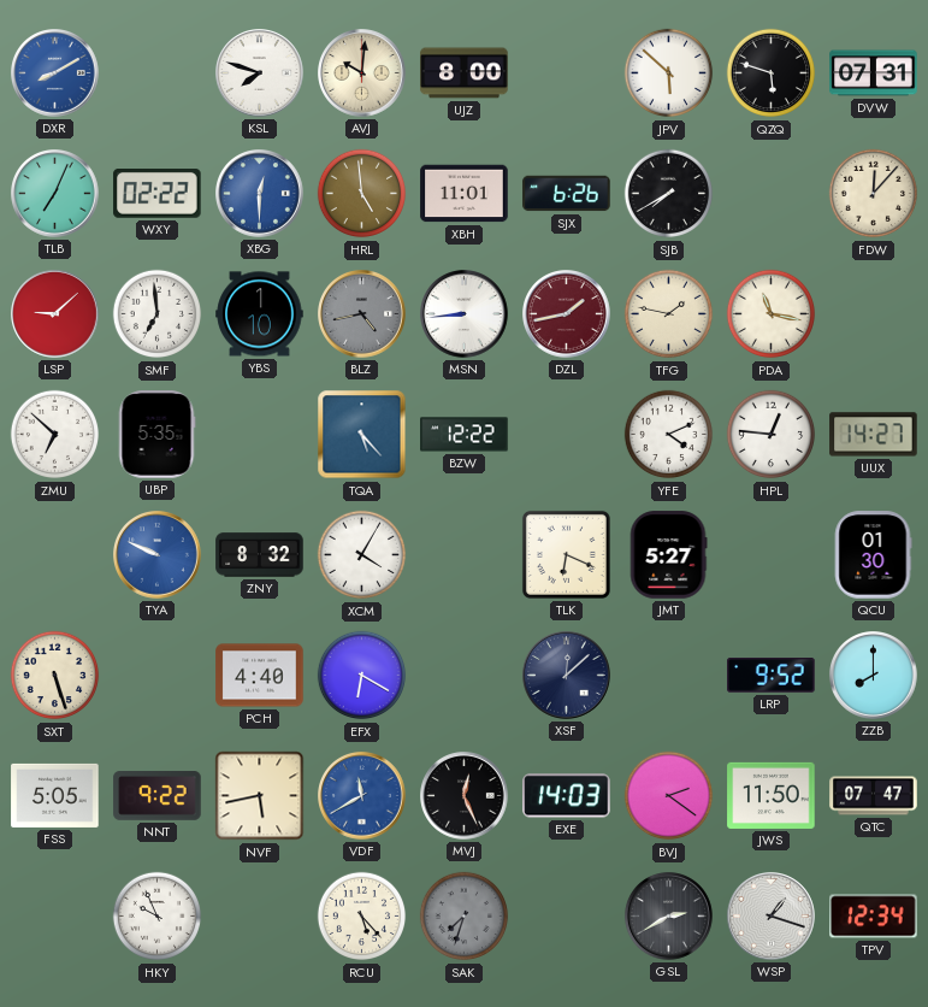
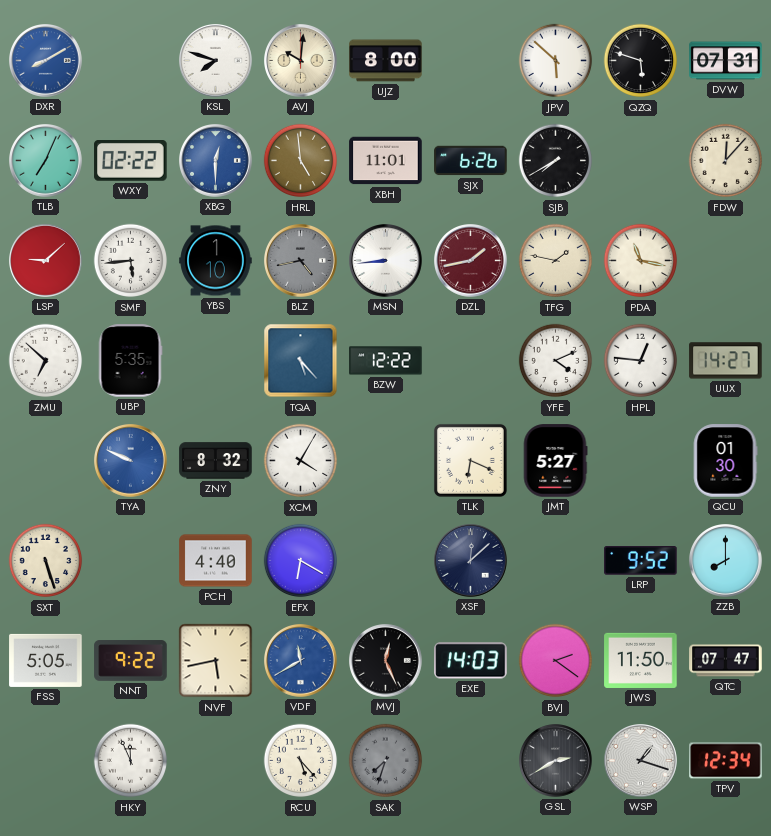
SMF: 6:59 -> 5:44 (131, 261)
HKY: 9:56 -> 11:56 (131, 761)
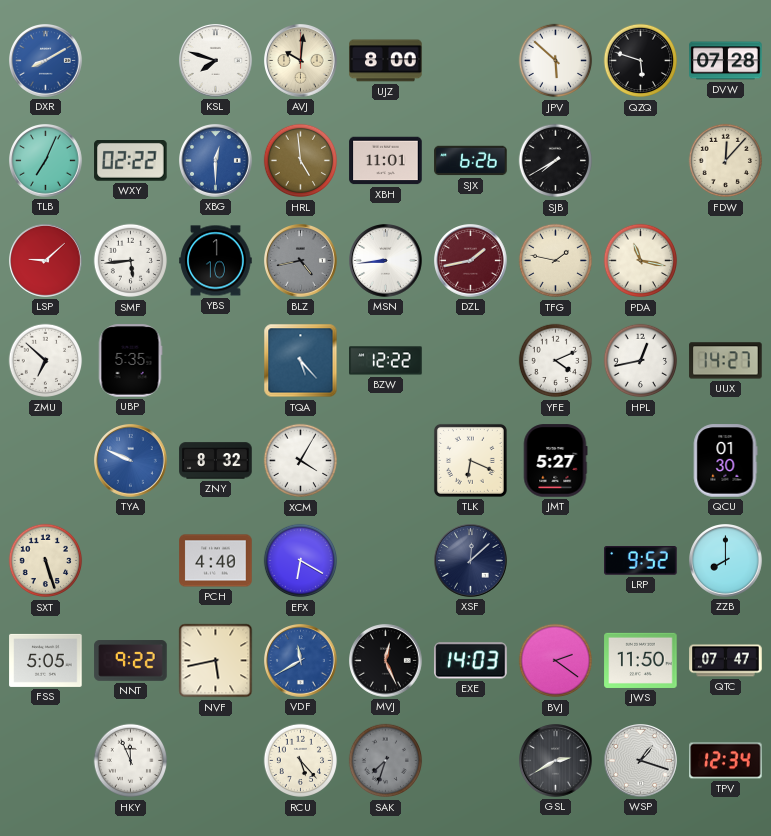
DVW: 07:31 -> 07:28 (726, 61)
HPL: 12:46 -> 12:43 (641, 361)
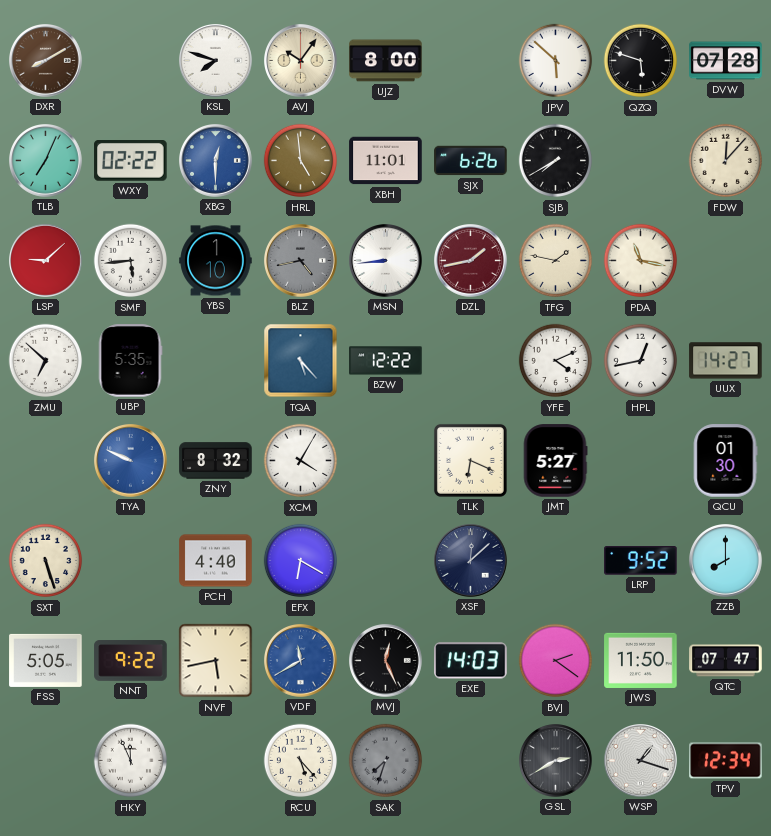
DXR dial: blue -> brown (46, 61)
AVJ: 10:01 -> 10:06 (301, 61)
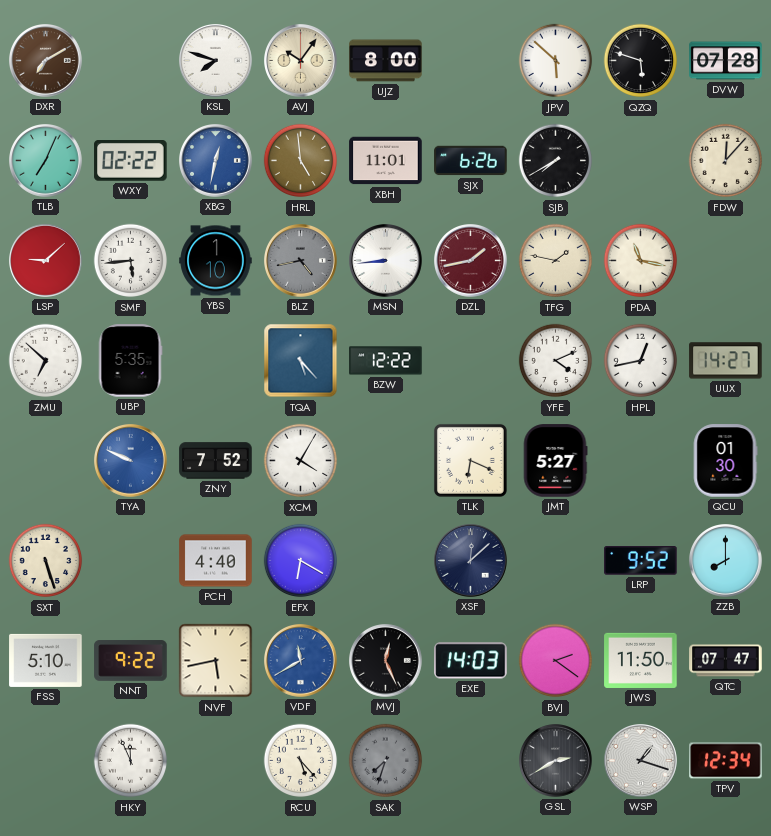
DXR: 8:10 -> 7:10 (46, 61)
XBG: 12:30 -> 12:32 (216, 161)
ZNY: 8:32 -> 7:52 (216, 461)
FSS: 5:05 -> 5:10 (46, 660)
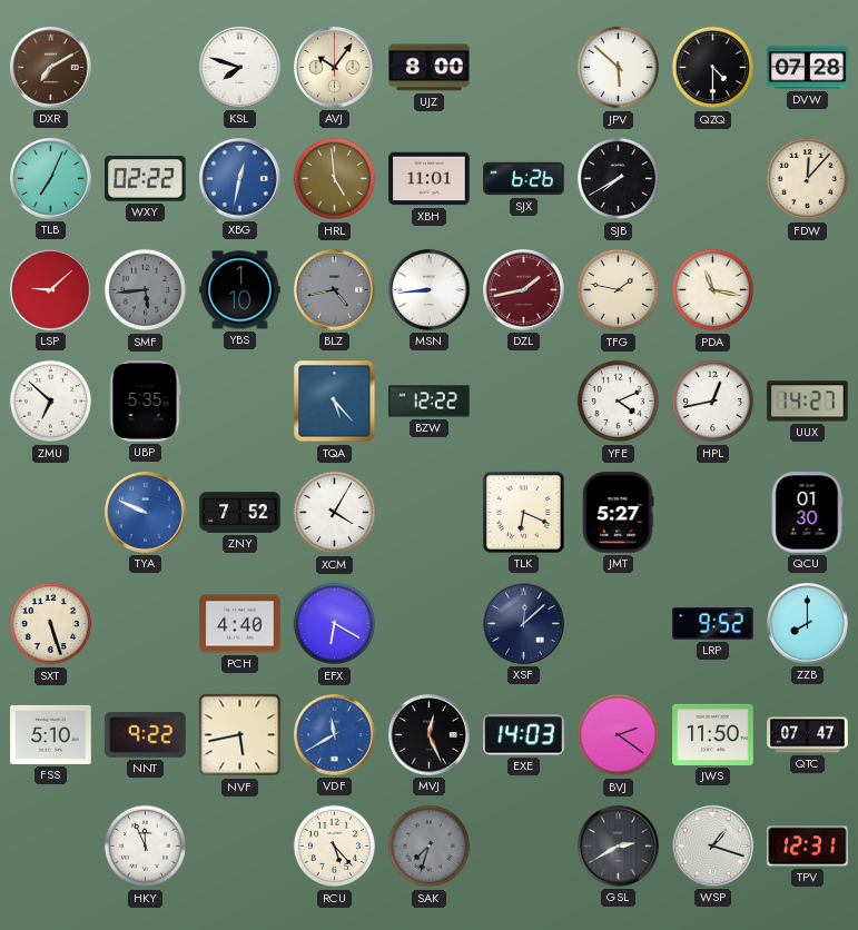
QZQ: 5:48 -> 4:30 (713, 68)
SMF dial: white -> grey (146, 290)
TPV: 12:34 -> 12:31 (808, 847)
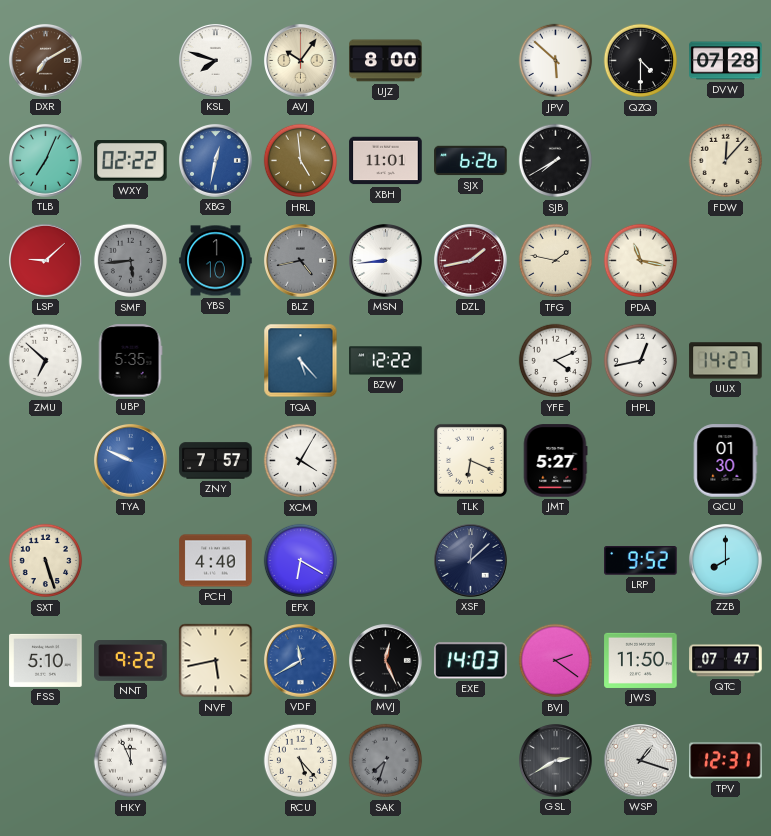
ZNY: 7:52 -> 7:57 (216, 461)
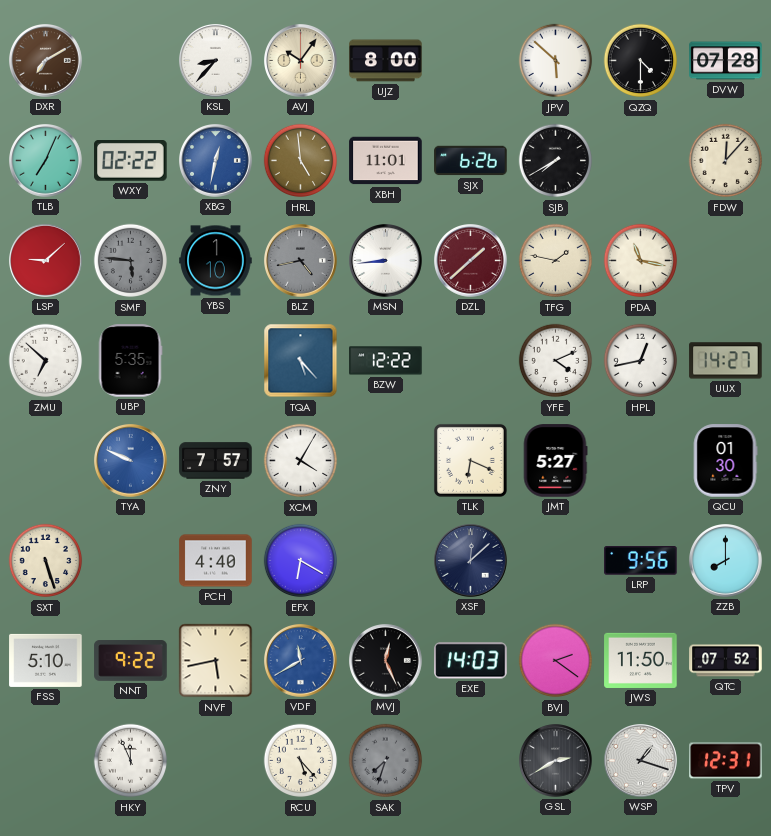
KSL: 7:48 -> 8:37 (216, 61)
SMF: 5:44 -> 5:46 (131, 261)
DZL: 1:43 -> 1:38 (471, 261)
LRP: 9:52 -> 9:56 (641, 561)
QTC: 07:47 -> 07:52 (726, 661)
